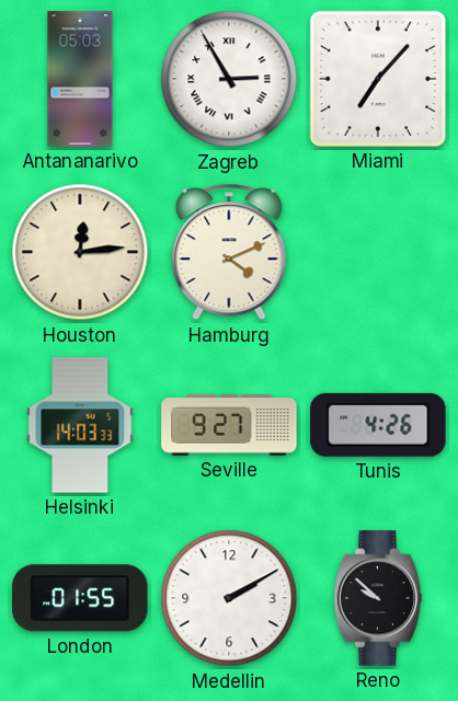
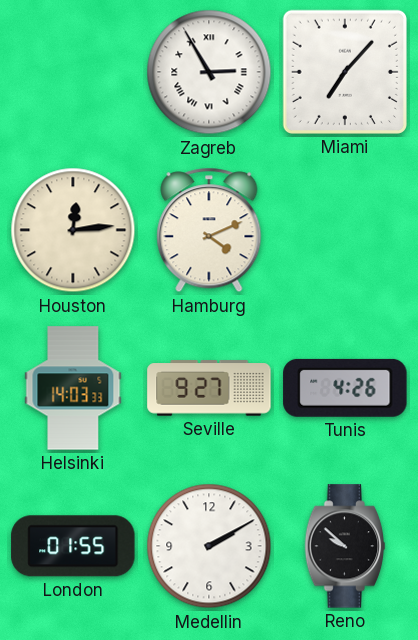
Antananarivo: 05:03 -> none (80, 79)
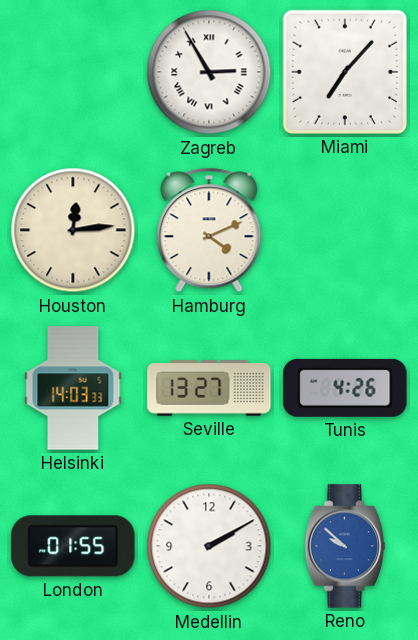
Seville: 9:27 -> 13:27 (209, 388)
Reno dial: black -> blue (345, 546)
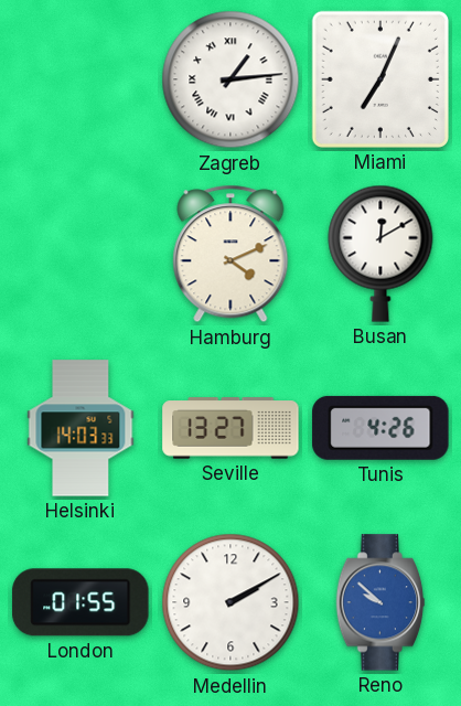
Zagreb: 2:55 -> 1:14 (230, 79)
Miami: 7:07 -> 7:04 (380, 79)
Houston: 12:14 -> none (73, 230)
Busan: none -> 12:10 (380, 254)
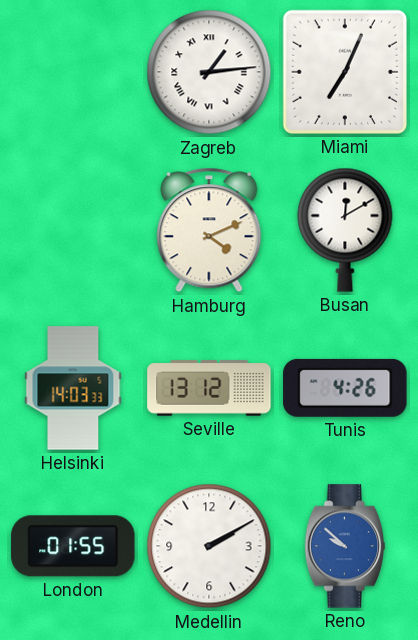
Seville: 13:27 -> 13:12 (209, 388)
